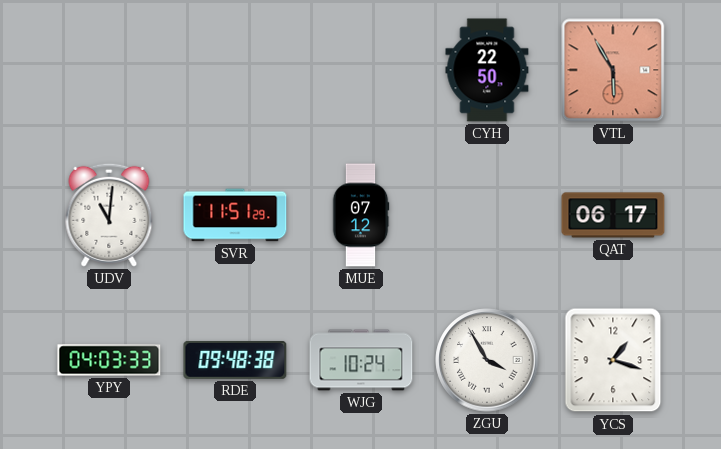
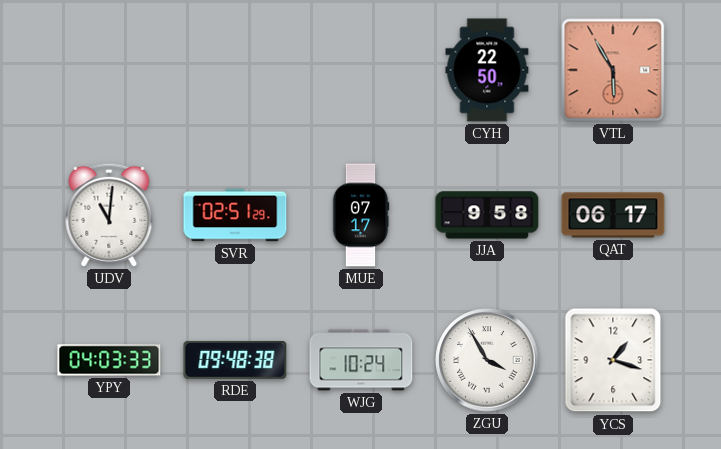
SVR: 11:51 -> 02:51 (235, 215)
MUE: 07:12 -> 07:17 (361, 215)
JJA: none -> 9:58 (487, 215)
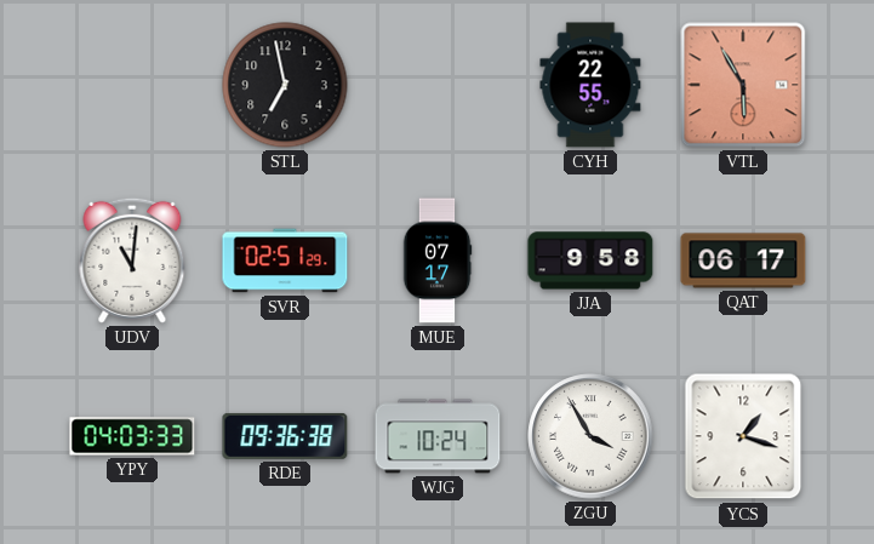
STL: none -> 6:58 (285, 85)
CYH: 22:50 -> 22:55 (590, 85)
RDE: 09:48 -> 09:36 (285, 436)
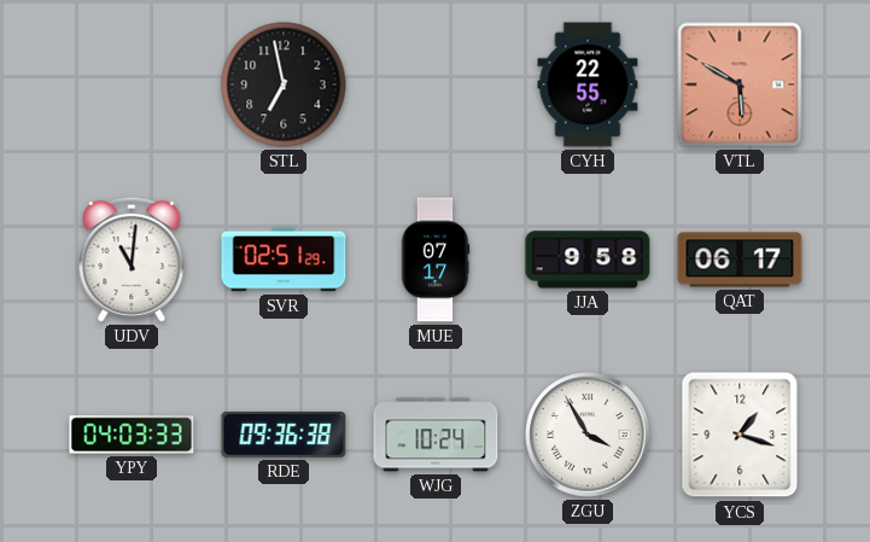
VTL: 5:55 -> 5:50 (740, 84)
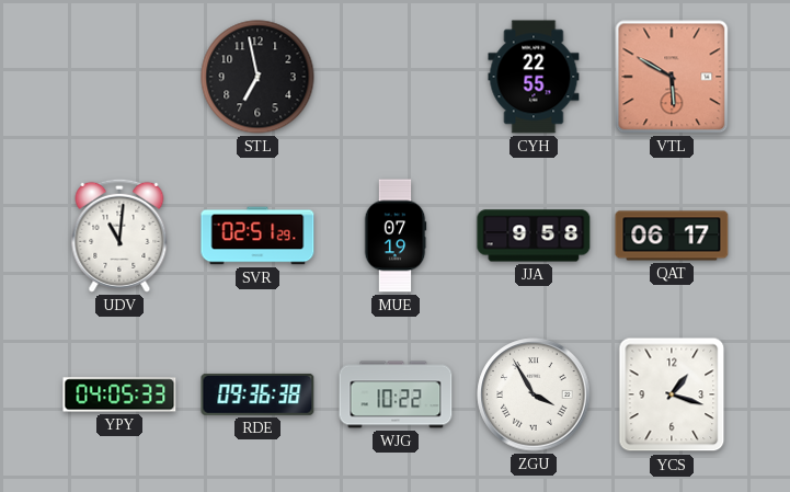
MUE: 07:17 -> 07:19 (396, 236)
YPY: 04:03 -> 04:05 (119, 394)
WJG: 10:24 -> 10:22 (396, 394)
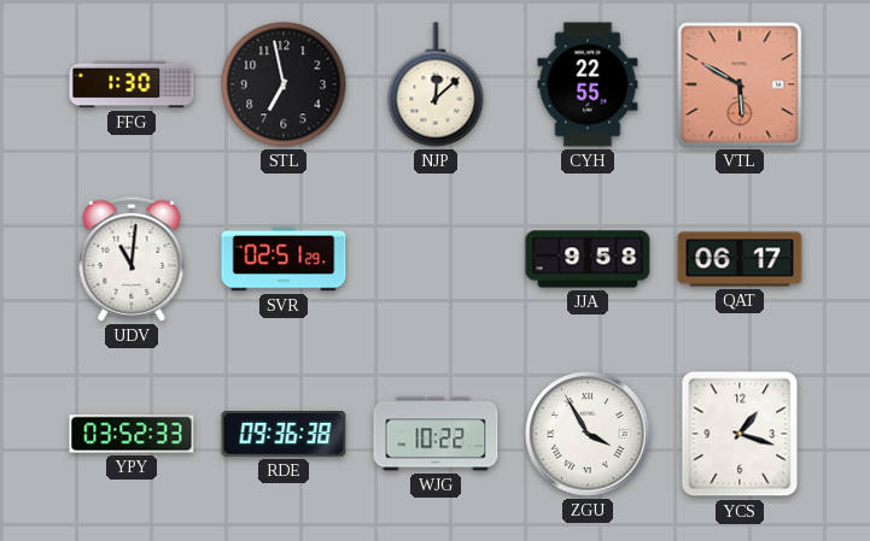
FFG: none -> 1:30 (132, 84)
NJP: none -> 12:08 (436, 84)
MUE: 07:19 -> none (396, 236)
YPY: 04:05 -> 03:52 (132, 434)
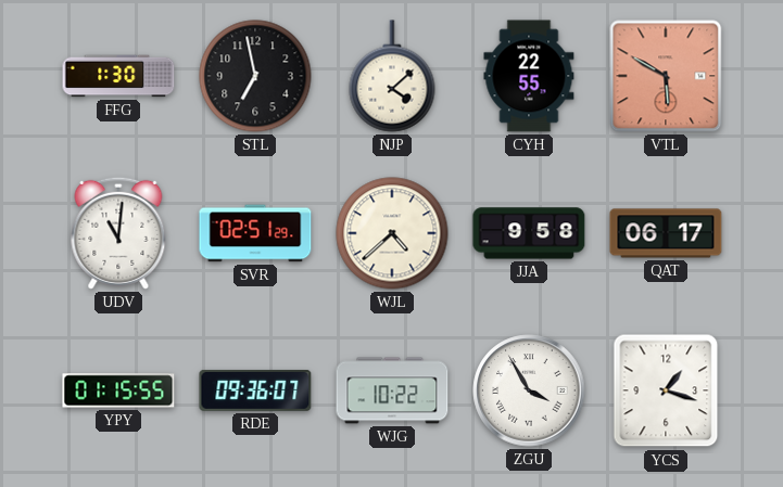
NJP: 12:08 -> 4:08 (392, 76)
WJL: none -> 4:38 (392, 233)
YPY: 03:52 -> 01:15 (118, 390)
RDE: 09:36:38 -> 09:36:07 (255, 390)
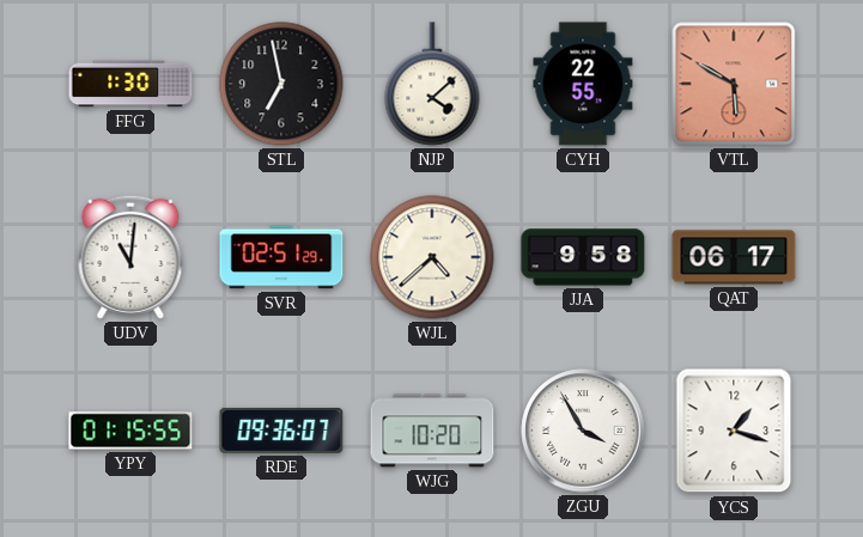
WJG: 10:22 -> 10:20 (432, 431)
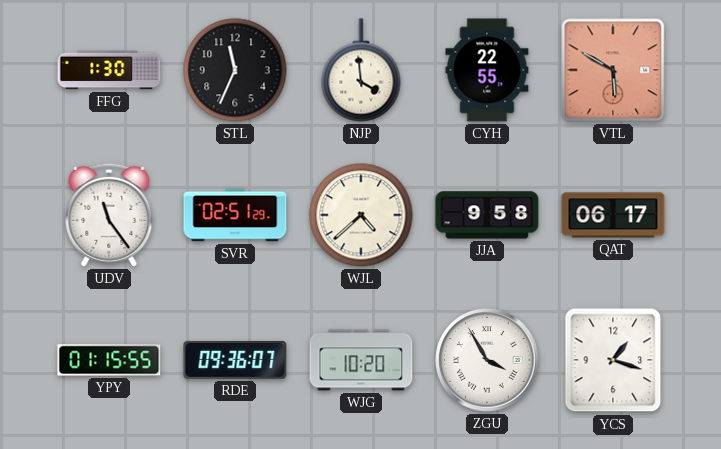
STL: 6:58 -> 11:34 (235, 70)
NJP: 4:08 -> 3:59 (361, 70)
UDV: 11:01 -> 11:24 (109, 215)
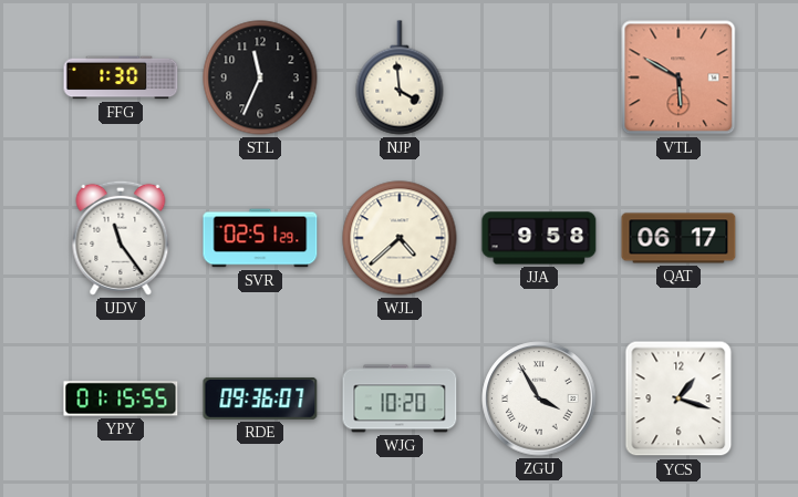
CYH: 22:55 -> none (487, 70)
